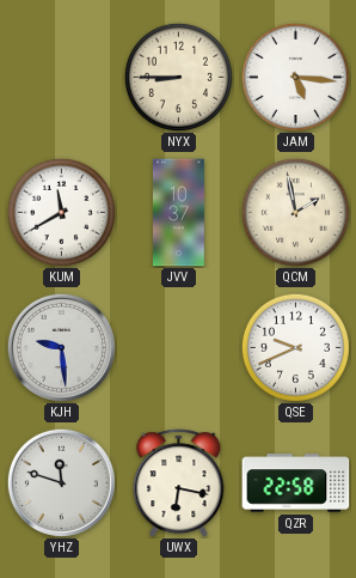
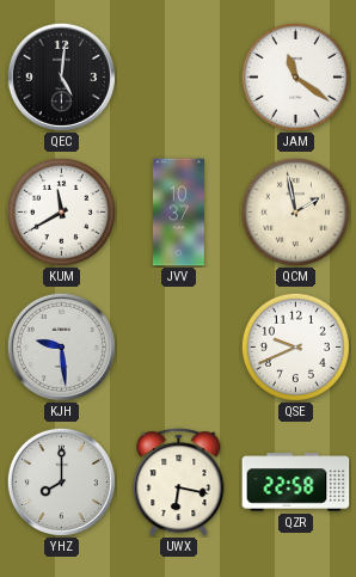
QEC: none -> 5:01 (61, 76)
NYX: 8:45 -> none (178, 77)
JAM: 5:16 -> 11:21 (295, 76)
YHZ: 11:48 -> 8:00 (61, 481)
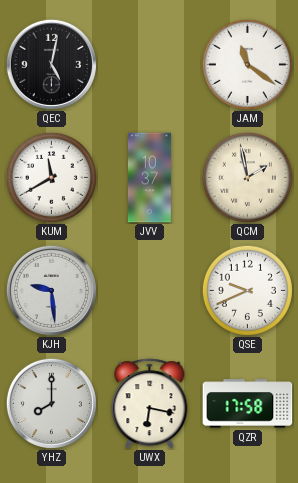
QEC: 5:01 -> 5:02 (51, 64)
QZR: 22:58 -> 17:58 (248, 404)
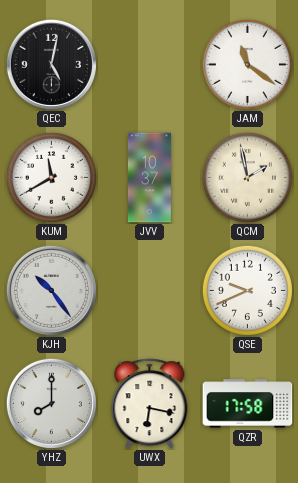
KJH: 9:29 -> 10:24 (51, 290)
